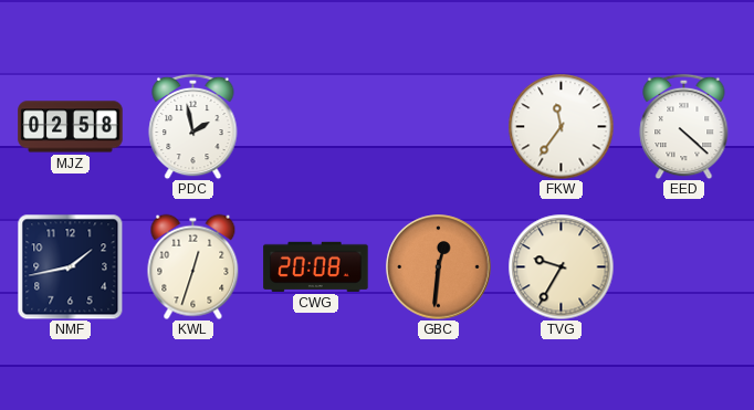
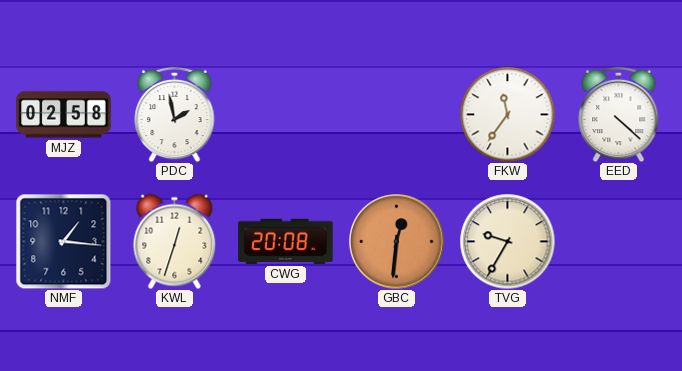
NMF: 1:43 -> 1:16 (63, 241)
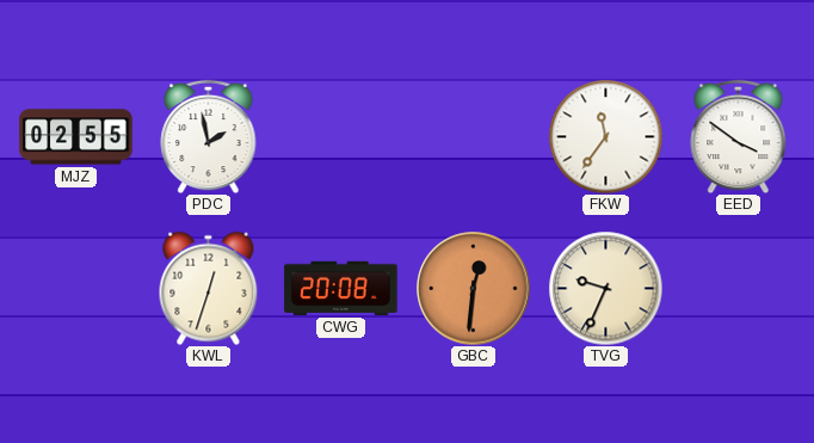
MJZ: 02:58 -> 02:55 (76, 137)
EED: 4:22 -> 3:51 (739, 136)
NMF: 1:16 -> none (63, 241)
TVG: 9:35 -> 9:34 (605, 288)
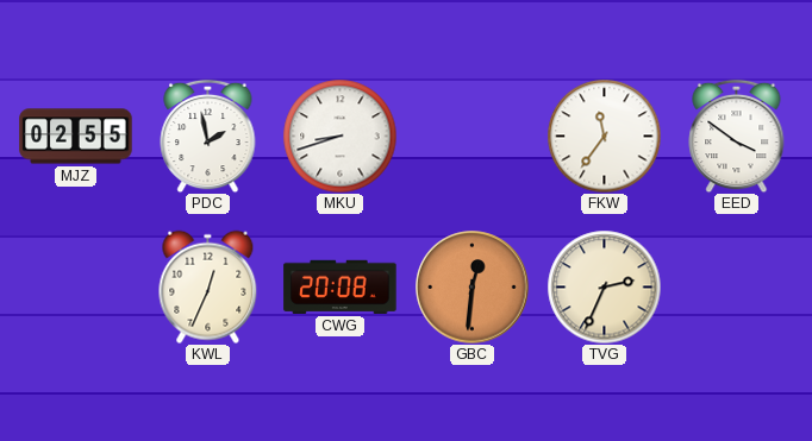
MKU: none -> 8:42 (339, 136)
KWL: 12:33 -> 12:34 (208, 286)
TVG: 9:34 -> 2:34 (604, 286)
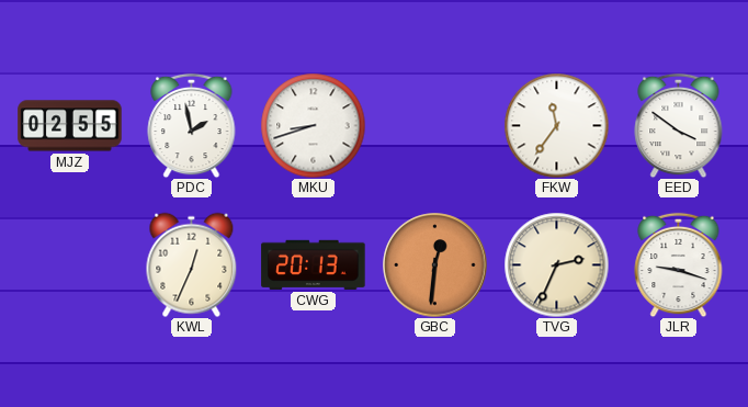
CWG: 20:08 -> 20:13 (314, 264)
JLR: none -> 9:18 (679, 264)
